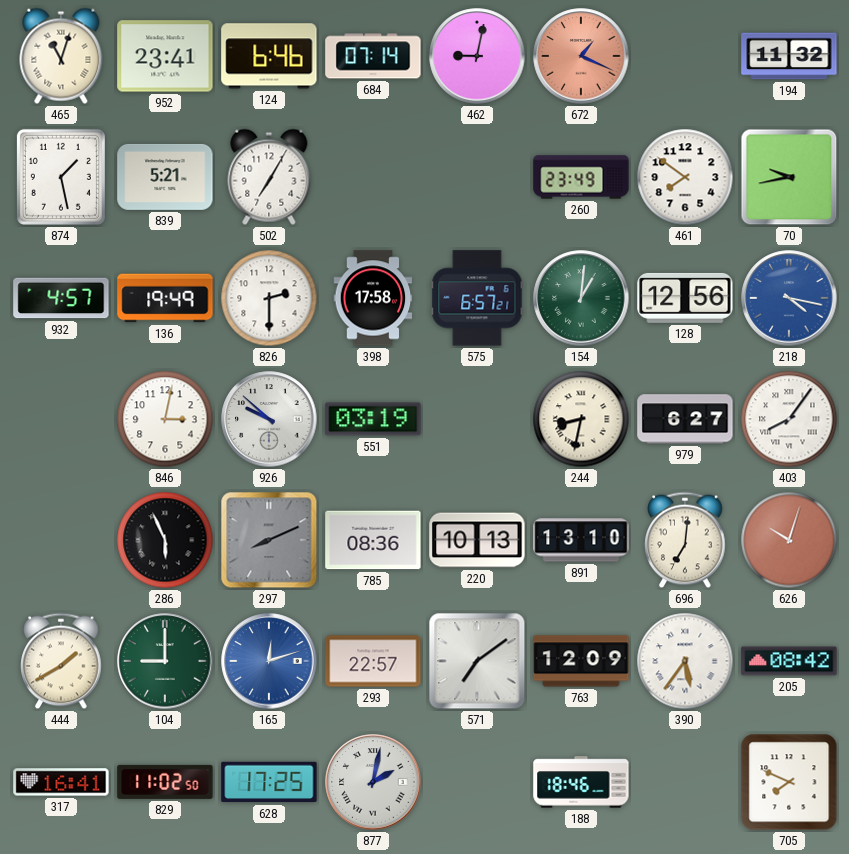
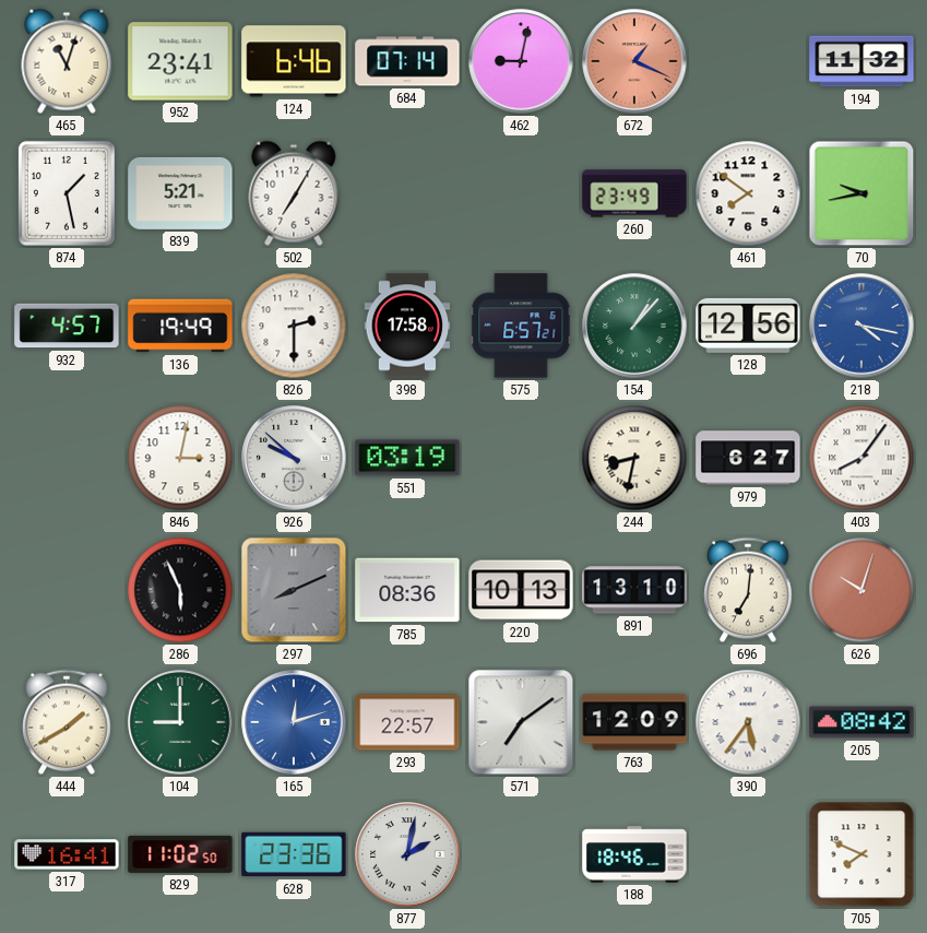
154: 1:01 -> 1:07 (634, 326)
628: 17:25 -> 23:36 (294, 854)
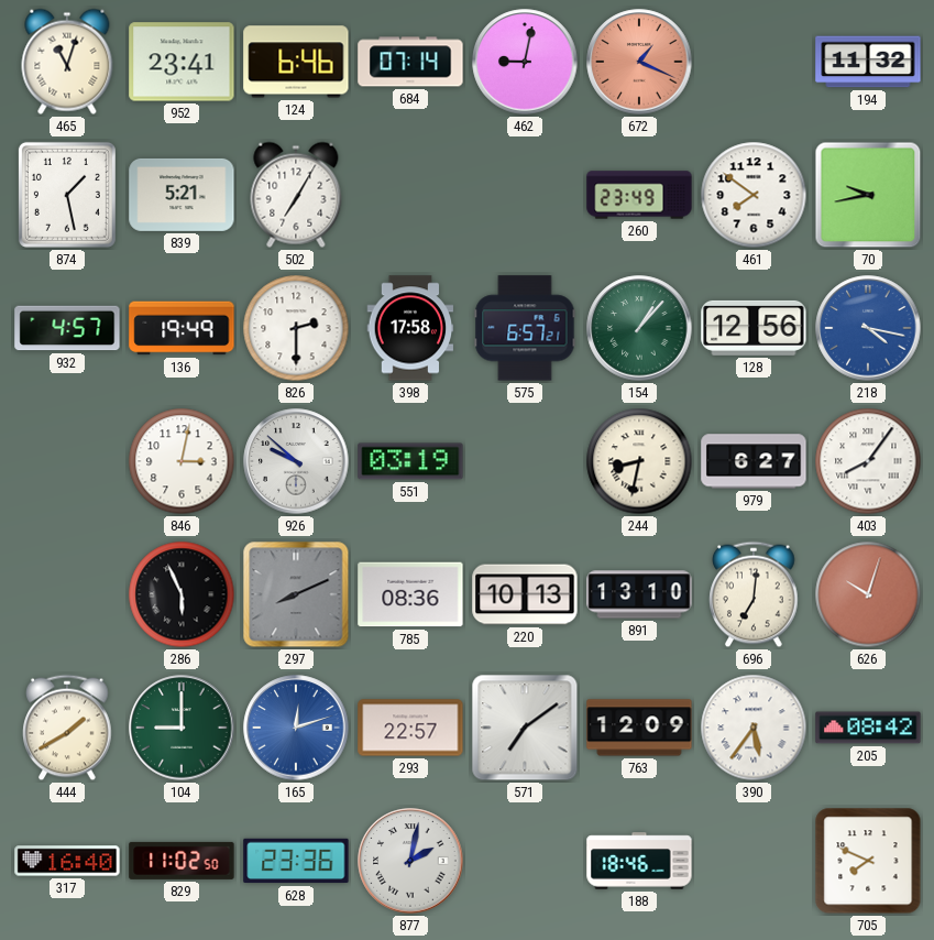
317: 16:41 -> 16:40 (67, 861)
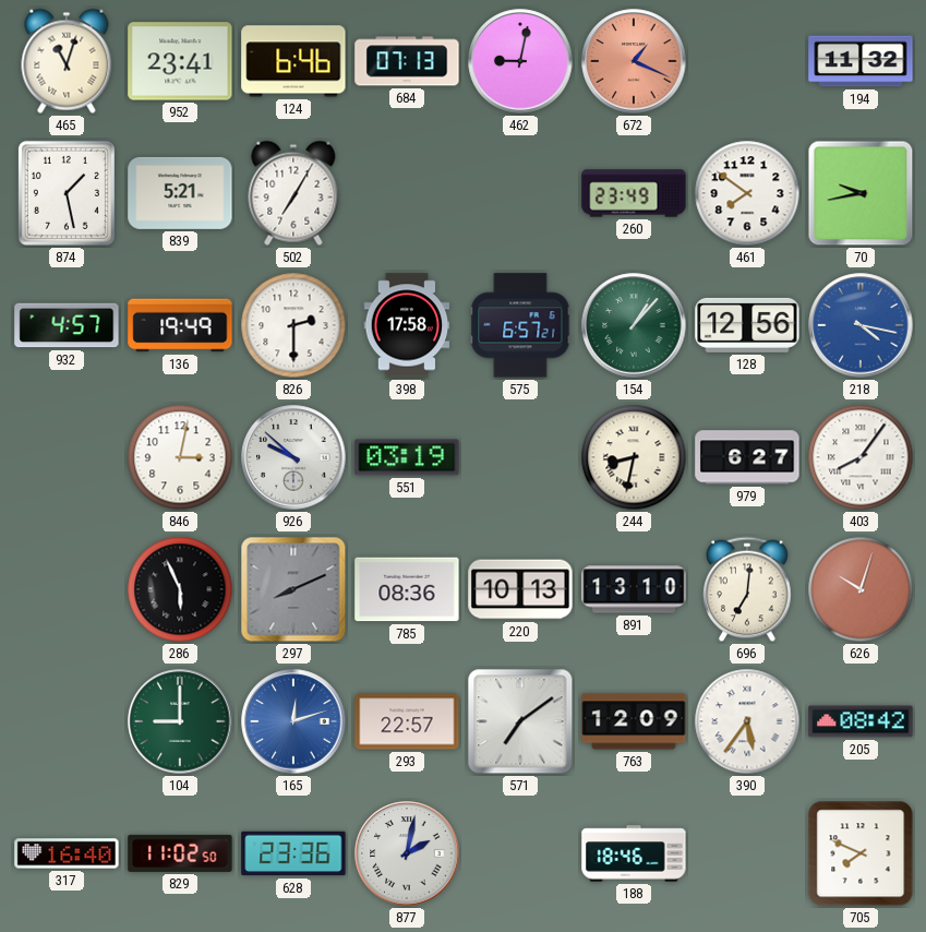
684: 07:14 -> 07:13 (407, 61)
444: 1:40 -> none (67, 728)
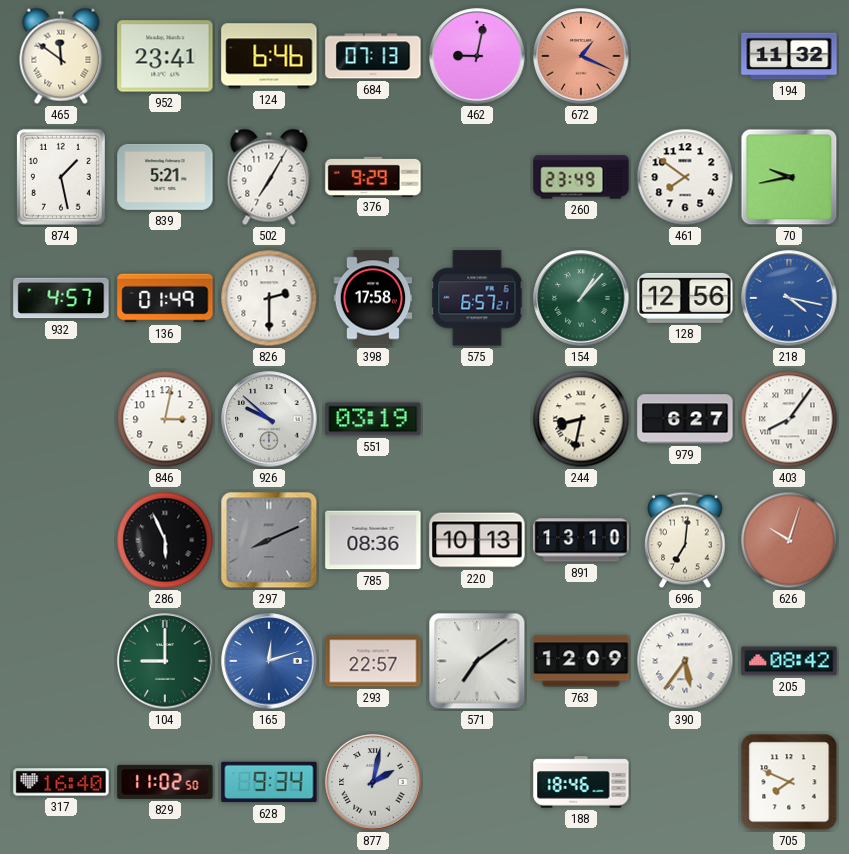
465: 11:03 -> 11:51 (61, 56)
376: none -> 9:29 (373, 176)
136: 19:49 -> 01:49 (165, 298)
628: 23:36 -> 9:34 (269, 782)
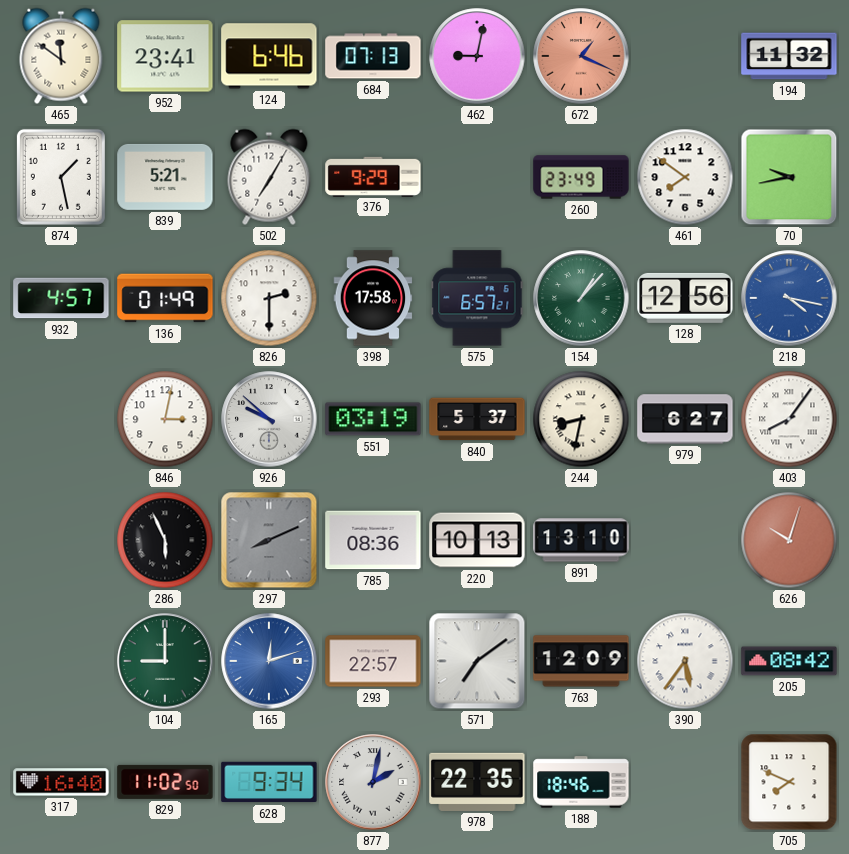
840: none -> 5:37 (477, 419)
696: 7:01 -> none (685, 540)
978: none -> 22:35 (477, 782)
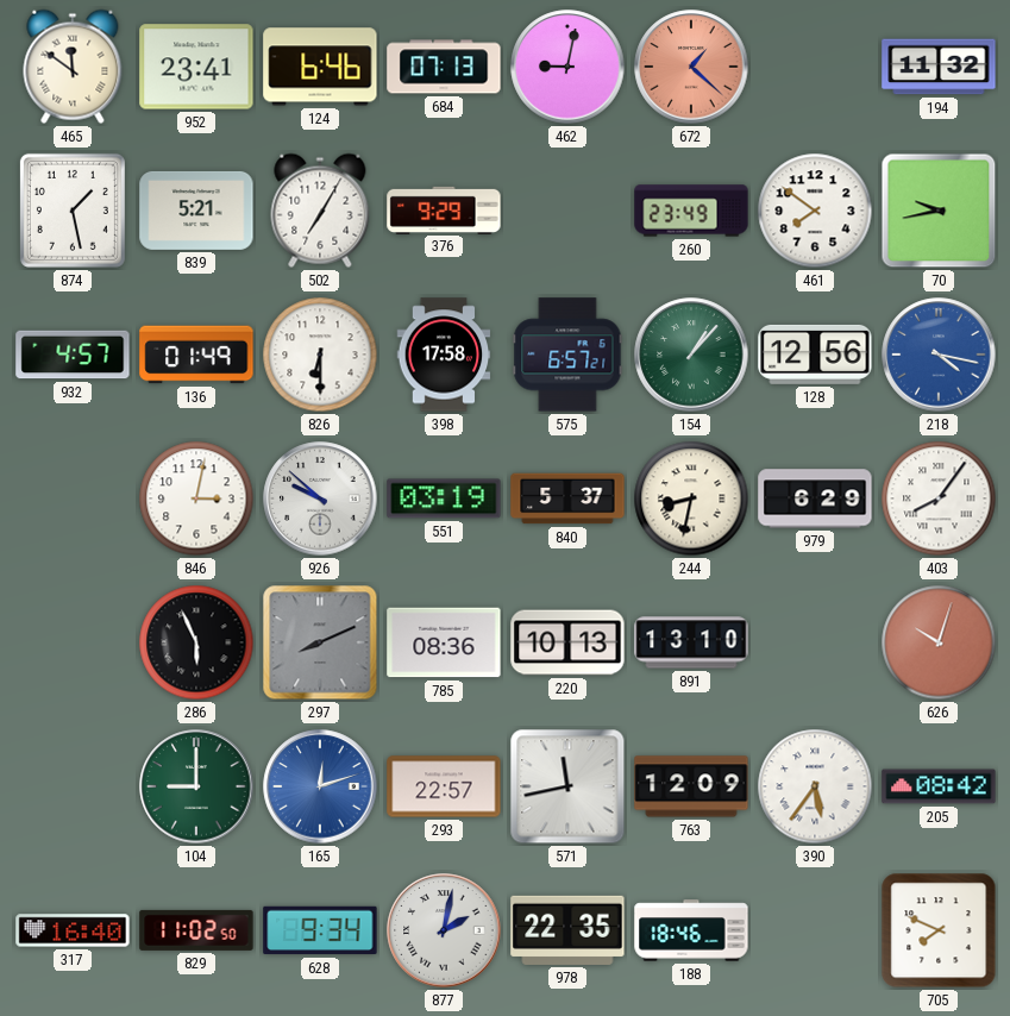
672: 1:19 -> 1:22 (691, 67)
826: 2:30 -> 6:30 (320, 355)
979: 6:27 -> 6:29 (815, 498)
571: 7:09 -> 11:43 (567, 786)
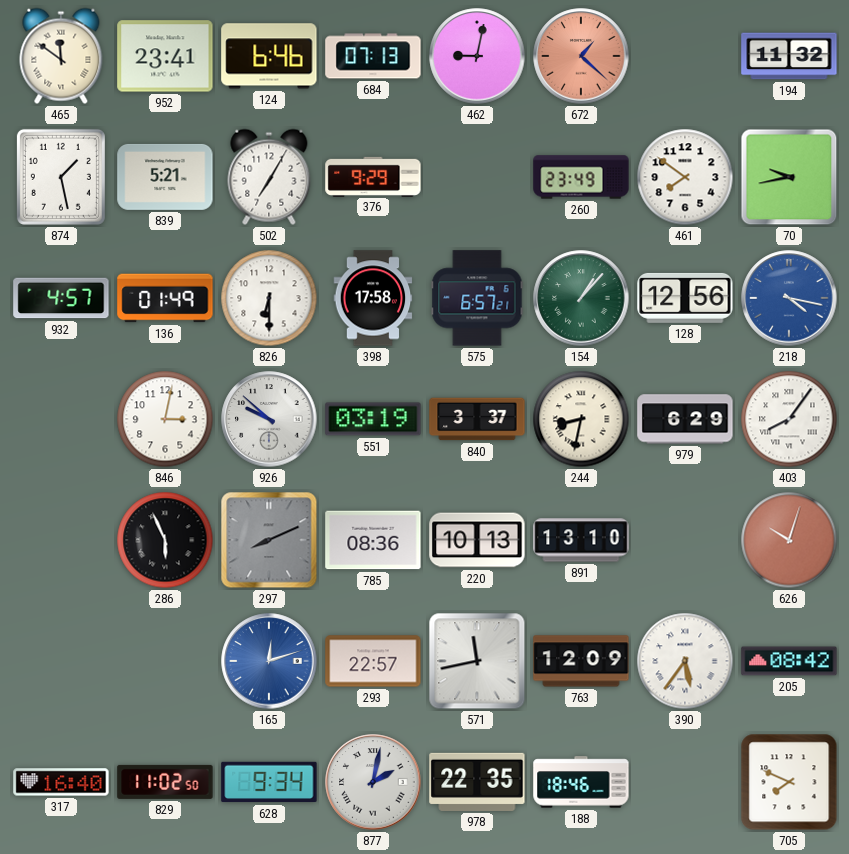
840: 5:37 -> 3:37 (477, 419)
104: 9:00 -> none (196, 786)
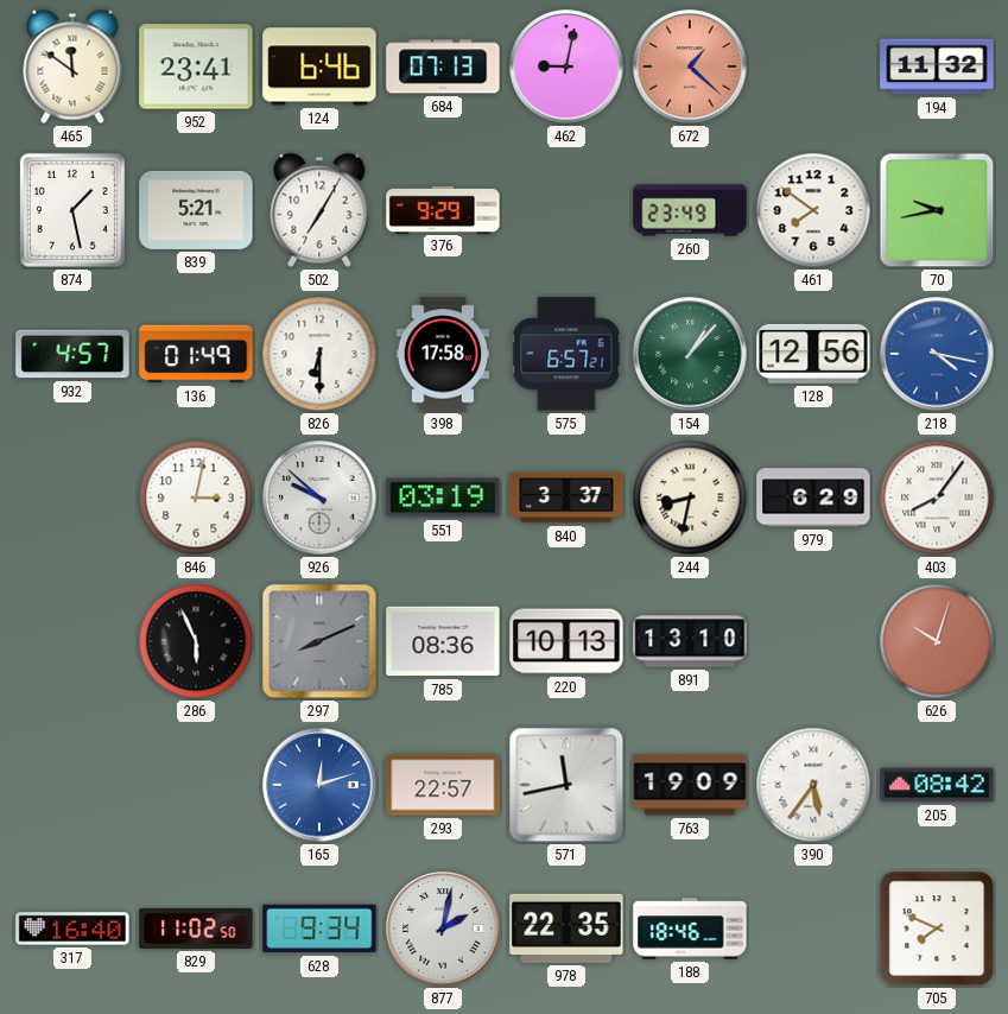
763: 12:09 -> 19:09 (690, 785)
